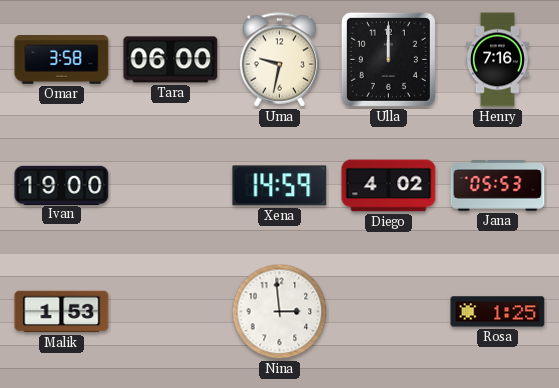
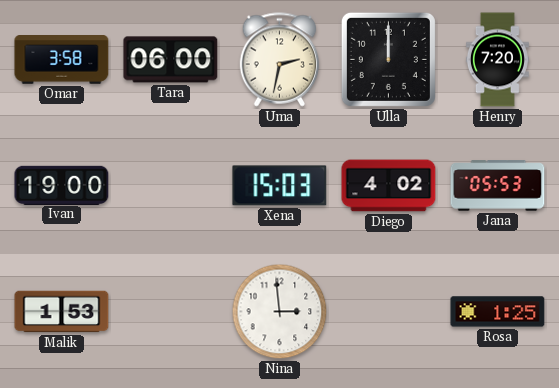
Uma: 9:32 -> 2:32 (280, 60)
Henry: 7:16 -> 7:20 (497, 60)
Xena: 14:59 -> 15:03 (280, 186)
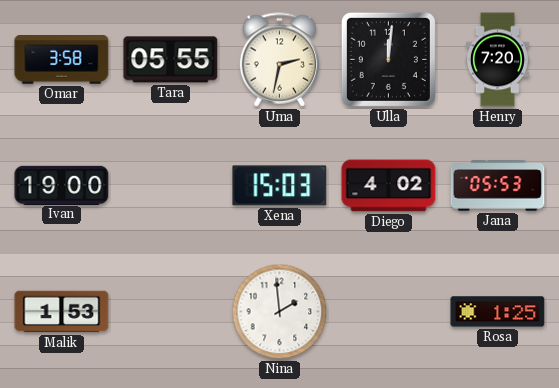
Tara: 06:00 -> 05:55 (171, 60)
Ulla: 12:00 -> 12:01 (388, 59)
Nina: 2:59 -> 1:59 (280, 312)
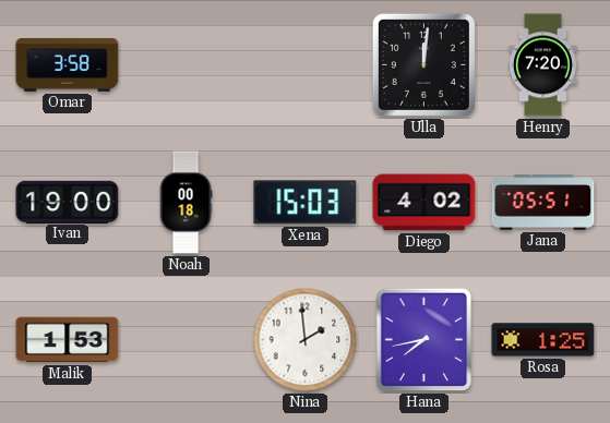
Tara: 05:55 -> none (171, 60)
Uma: 2:32 -> none (280, 60)
Noah: none -> 00:18 (186, 203)
Jana: 05:53 -> 05:51 (543, 203)
Hana: none -> 7:43 (424, 340)
